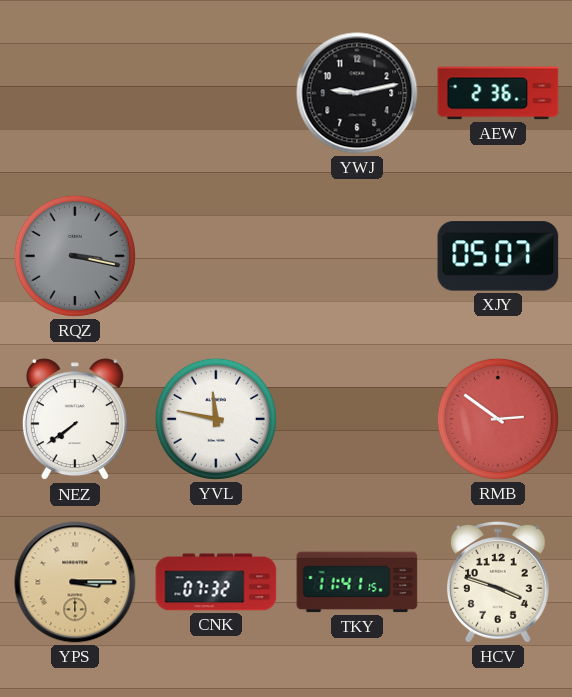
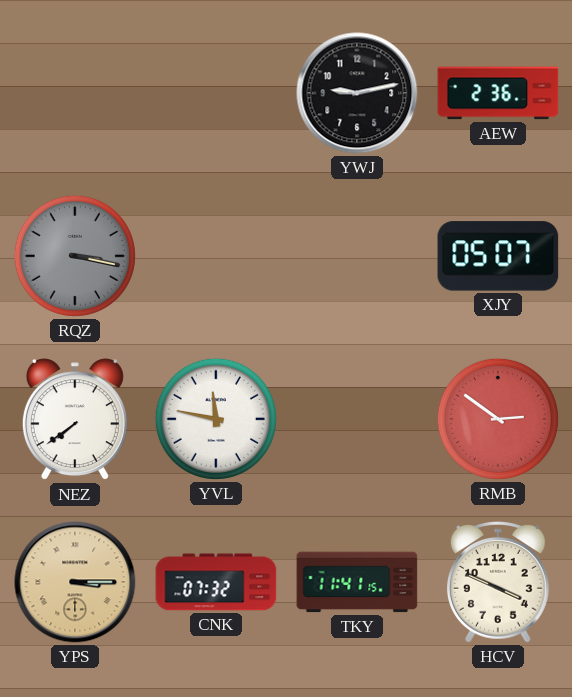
HCV: 3:48 -> 3:49 (498, 583)
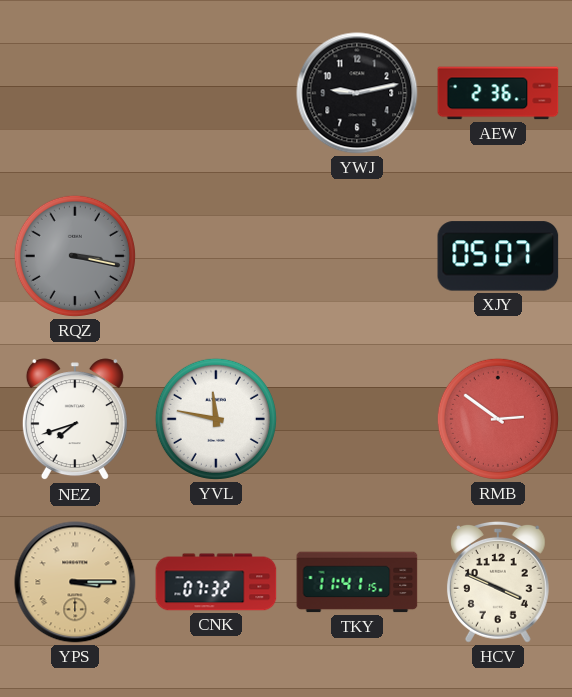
NEZ: 7:39 -> 7:42 (75, 420)
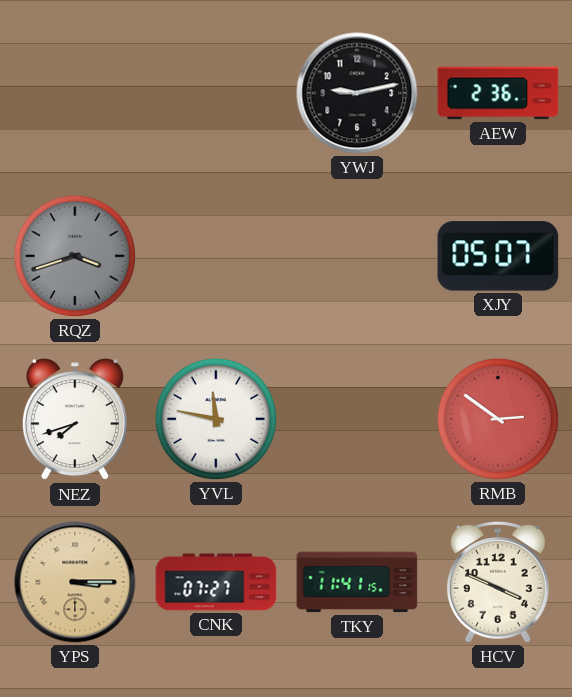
RQZ: 3:17 -> 3:42 (75, 256)
CNK: 07:32 -> 07:27 (216, 582)
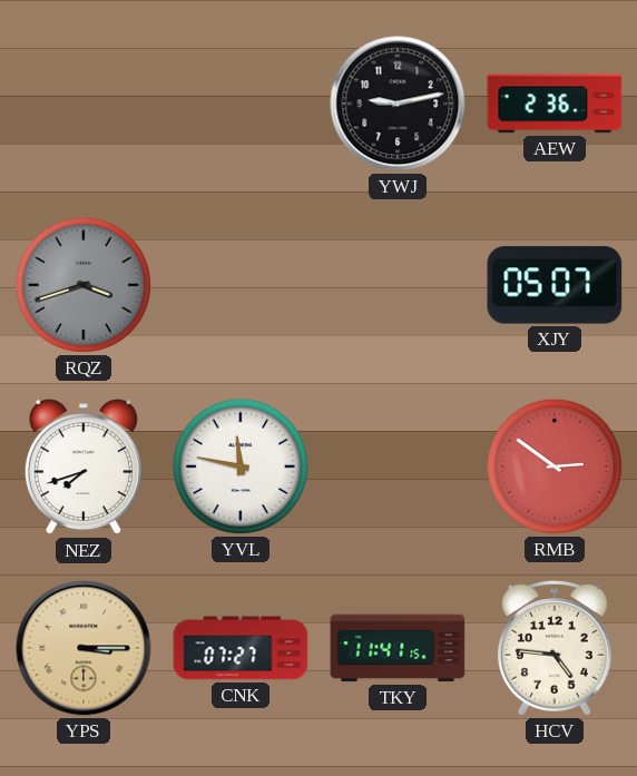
HCV: 3:49 -> 4:46 (555, 649)
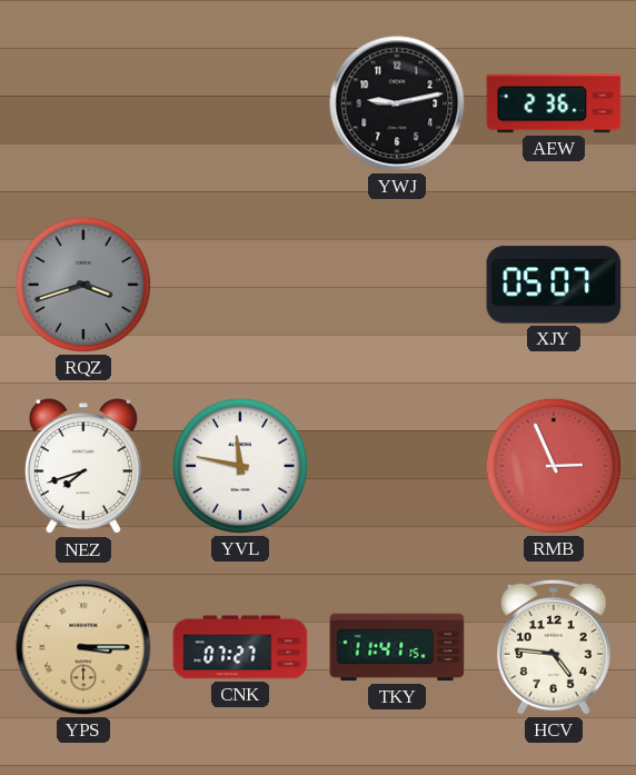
RMB: 2:51 -> 2:56 (554, 466)
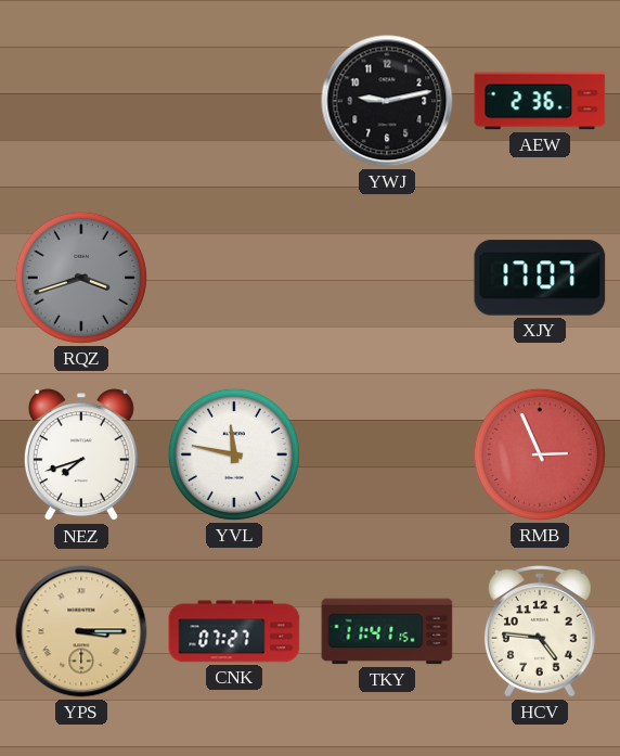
XJY: 05:07 -> 17:07 (540, 278)
